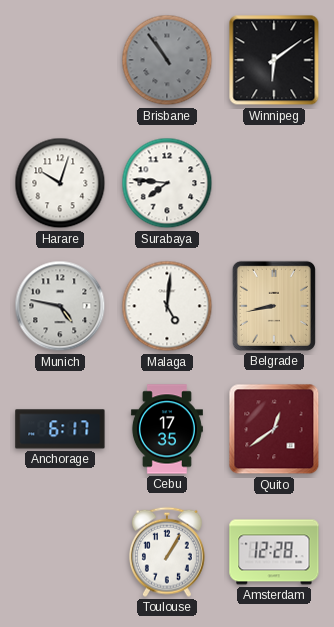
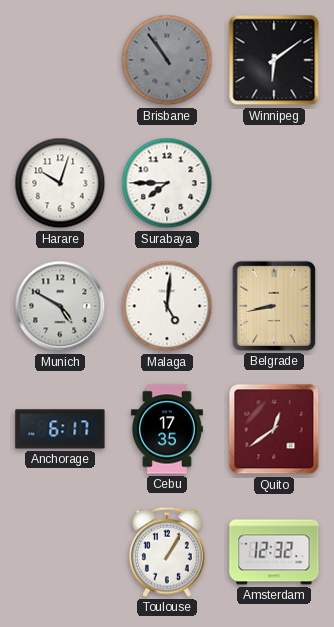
Surabaya: 7:46 -> 7:45 (167, 183)
Munich: 4:47 -> 4:50 (60, 306)
Amsterdam: 12:28 -> 12:32 (274, 552)
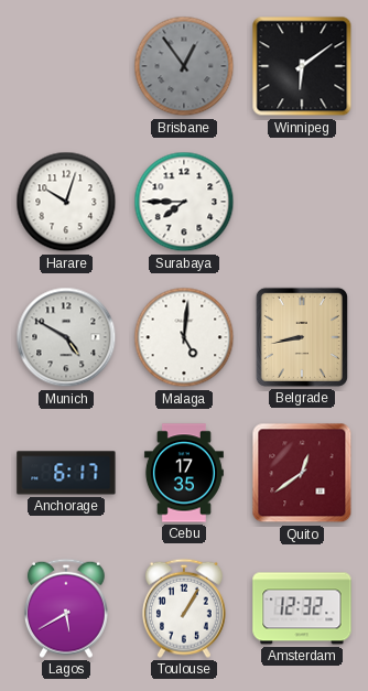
Brisbane: 10:54 -> 12:54 (184, 66)
Lagos: none -> 5:40 (66, 608)
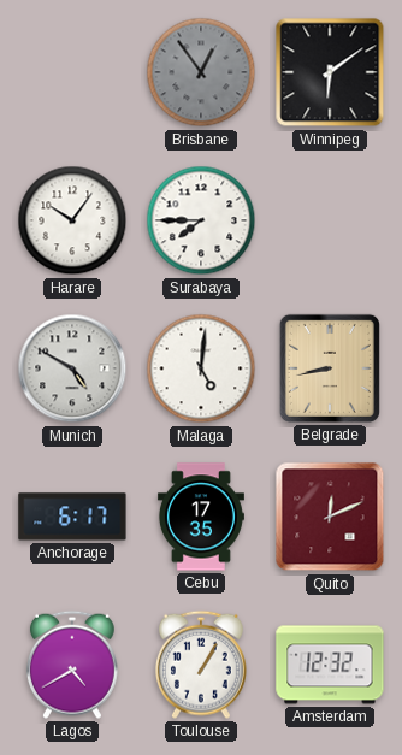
Harare: 10:03 -> 10:06 (72, 220)
Quito: 12:39 -> 12:11 (330, 517)
Lagos: 5:40 -> 4:40 (72, 665)
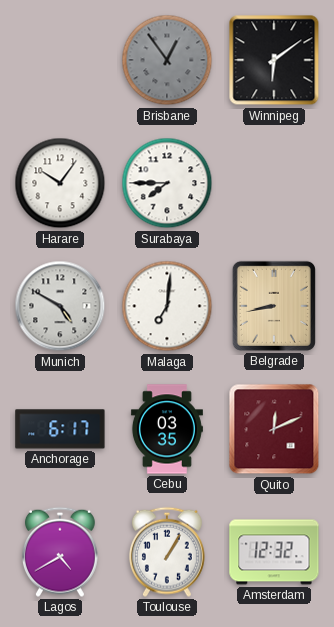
Malaga: 5:01 -> 7:01 (167, 306)
Cebu: 17:35 -> 03:35 (167, 429)
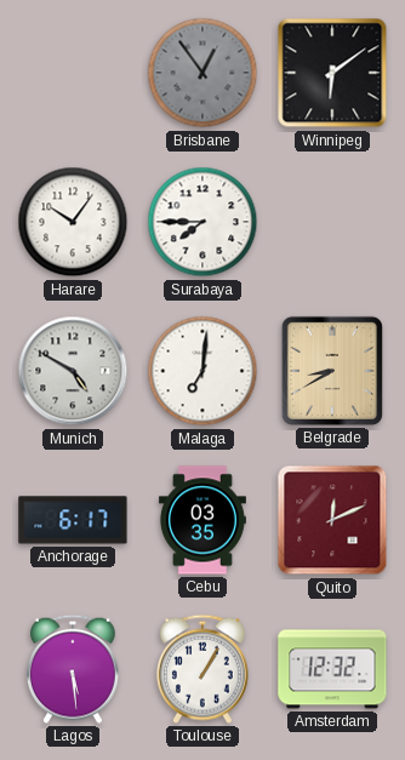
Belgrade: 8:43 -> 8:40 (332, 371)
Lagos: 4:40 -> 5:29 (73, 669)
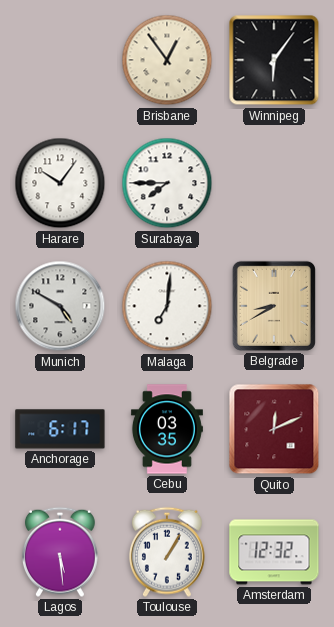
Brisbane dial: grey -> cream (167, 60)
Winnipeg: 6:09 -> 6:06 (274, 60)
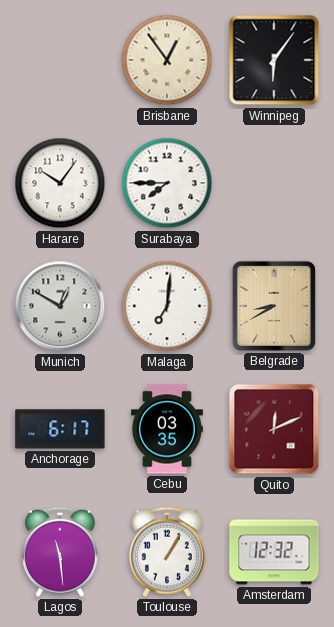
Munich: 4:50 -> 12:50 (60, 306)
Lagos: 5:29 -> 11:29 (60, 552)
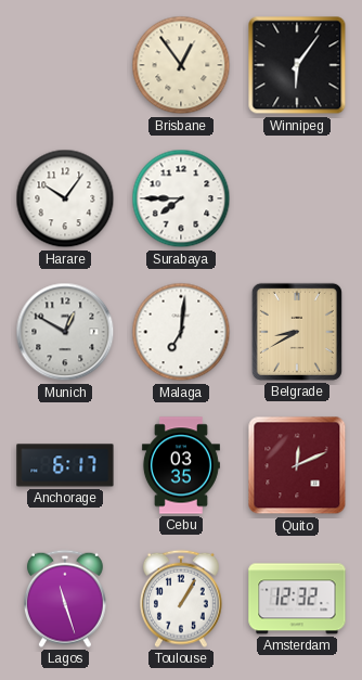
Lagos: 11:29 -> 11:27 (65, 599)
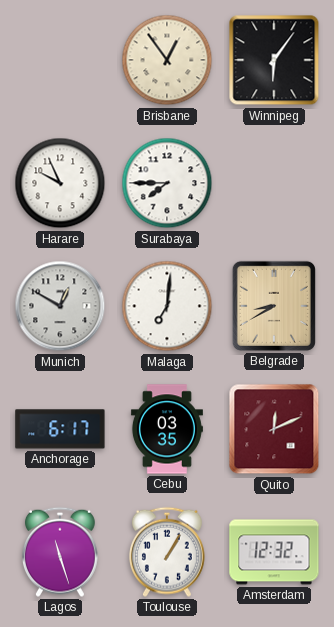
Harare: 10:06 -> 9:56 (60, 183)
